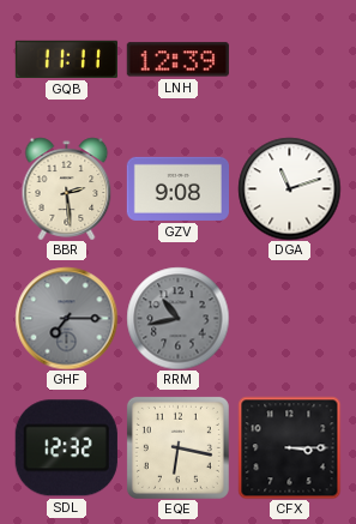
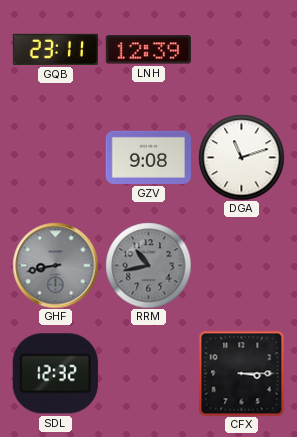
GQB: 11:11 -> 23:11 (55, 49)
BBR: 2:29 -> none (67, 188)
GHF: 7:15 -> 8:43 (55, 265)
EQE: 6:17 -> none (177, 447)
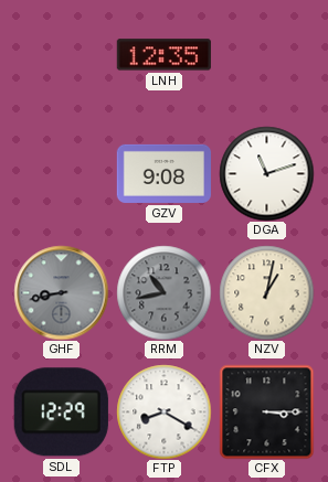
GQB: 23:11 -> none (55, 49)
LNH: 12:39 -> 12:35 (163, 55)
NZV: none -> 1:02 (266, 292)
SDL: 12:32 -> 12:29 (61, 413)
FTP: none -> 8:20 (163, 411)
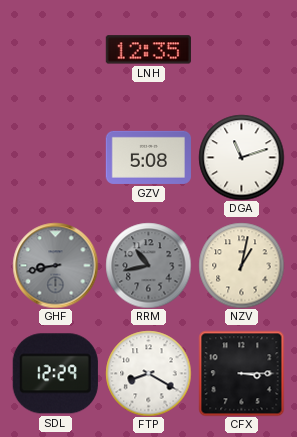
GZV: 9:08 -> 5:08 (148, 157)
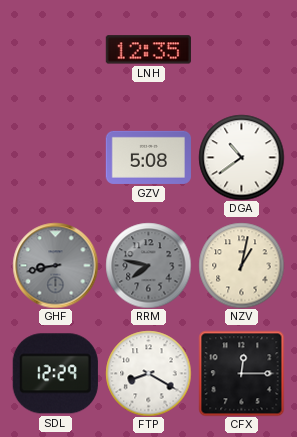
DGA: 11:12 -> 10:39 (241, 157)
RRM: 10:43 -> 7:47 (148, 265)
CFX: 3:15 -> 12:15 (241, 373)
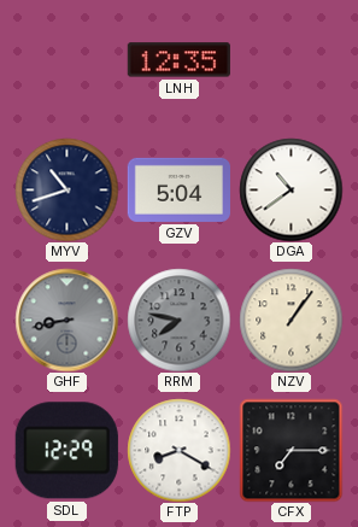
MYV: none -> 10:42 (66, 189)
GZV: 5:08 -> 5:04 (178, 189)
NZV: 1:02 -> 1:06 (290, 320)
CFX: 12:15 -> 7:15 (290, 450)
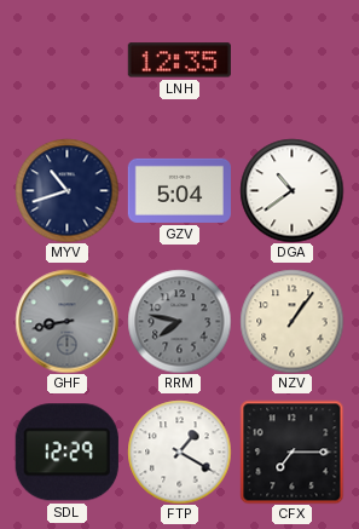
FTP: 8:20 -> 1:20 (179, 452)
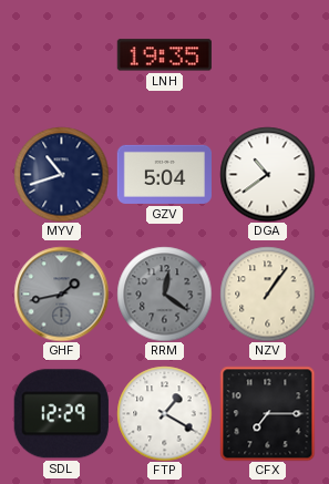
LNH: 12:35 -> 19:35 (164, 55)
GHF: 8:43 -> 1:43 (61, 294)
RRM: 7:47 -> 12:21 (164, 294)
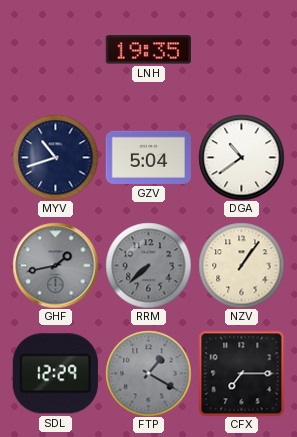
RRM: 12:21 -> 7:38 (148, 265)
FTP dial: white -> grey (148, 373)
